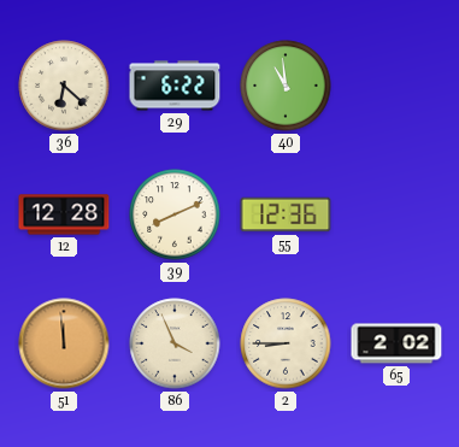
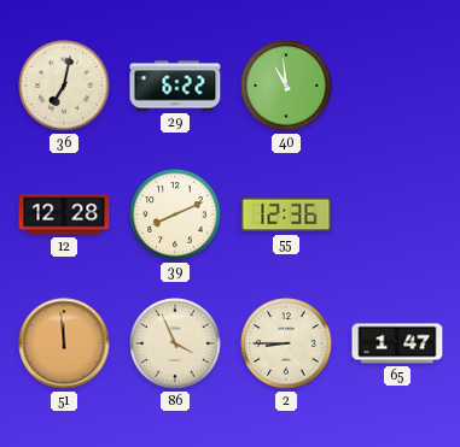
36: 6:22 -> 7:02 (64, 86)
65: 2:02 -> 1:47 (397, 343)
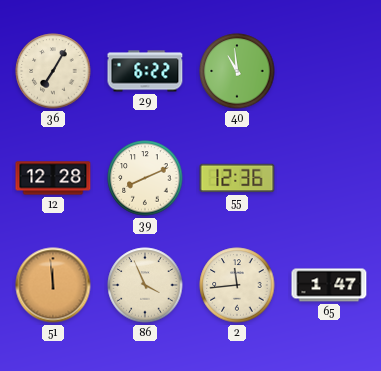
36: 7:02 -> 7:05 (53, 71)
2: 8:45 -> 11:44 (237, 285)
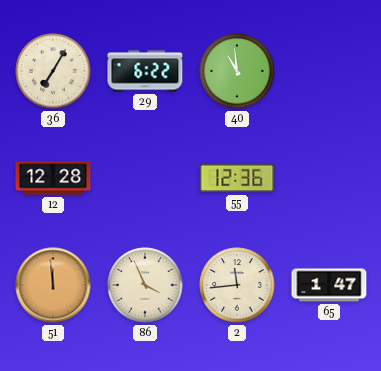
39: 8:11 -> none (145, 178)
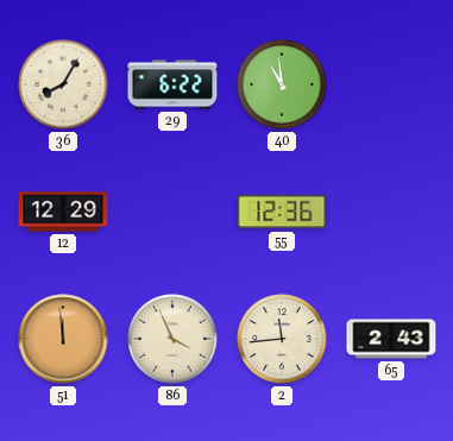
36: 7:05 -> 8:05 (63, 84)
12: 12:28 -> 12:29 (63, 212)
65: 1:47 -> 2:43 (391, 339)
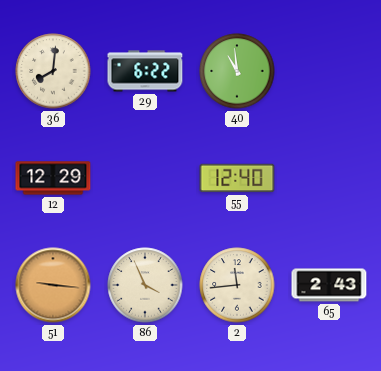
36: 8:05 -> 8:01 (53, 71)
55: 12:36 -> 12:40 (237, 178)
51: 11:59 -> 9:16 (53, 285)
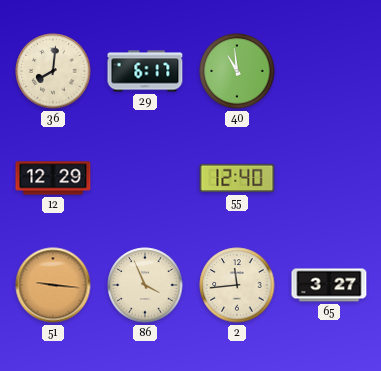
29: 6:22 -> 6:17 (145, 71)
65: 2:43 -> 3:27 (329, 285)
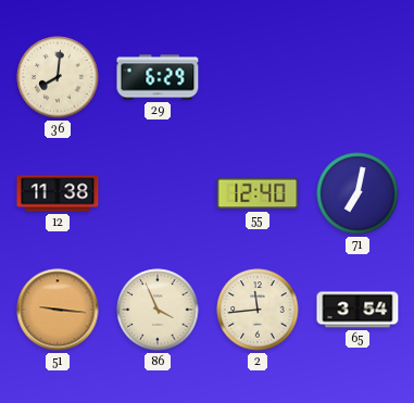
29: 6:17 -> 6:29 (158, 77)
40: 10:59 -> none (237, 71)
12: 12:29 -> 11:38 (58, 193)
71: none -> 7:02 (357, 193)
65: 3:27 -> 3:54 (357, 310)
